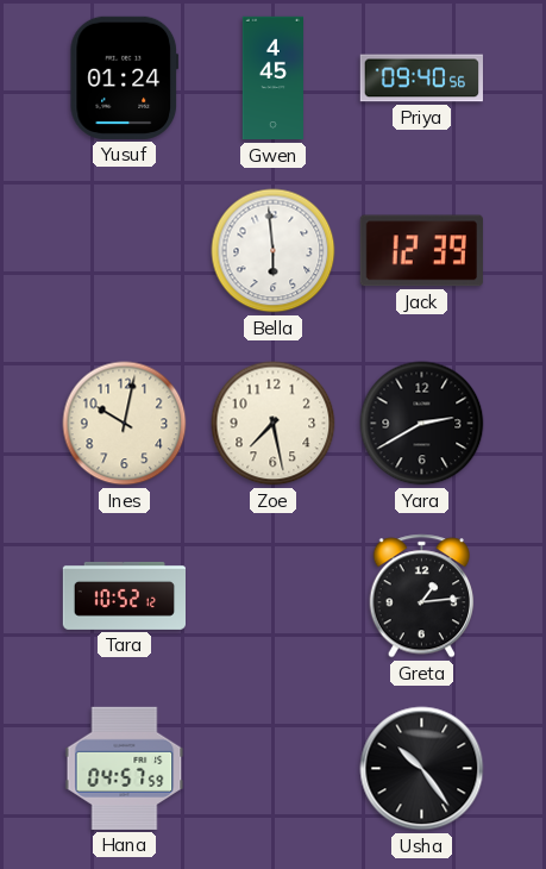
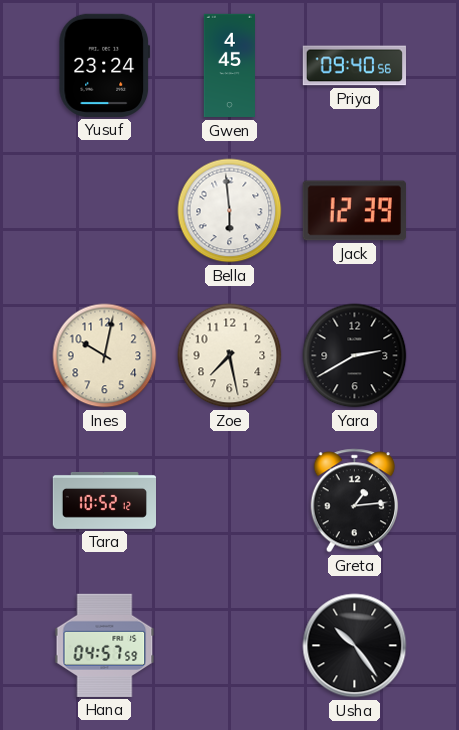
Yusuf: 01:24 -> 23:24 (105, 65)
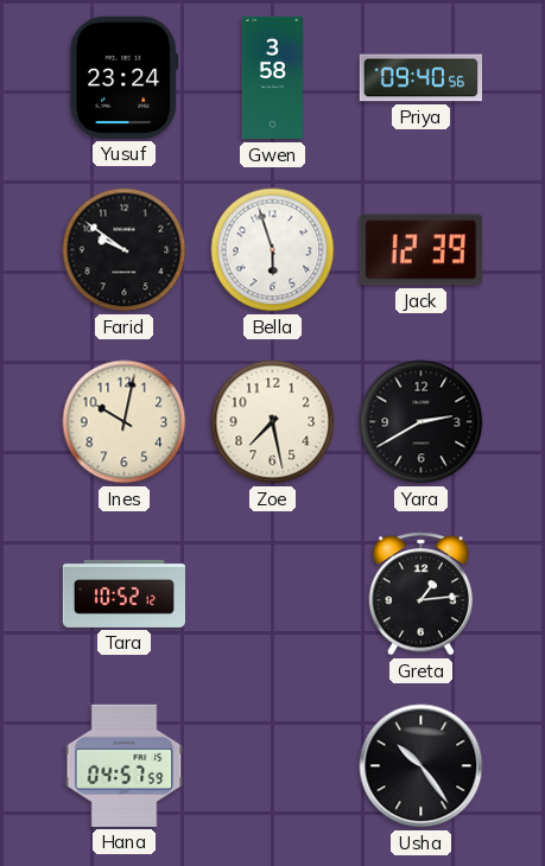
Gwen: 4:45 -> 3:58 (272, 78)
Farid: none -> 9:51 (125, 250)
Bella: 5:59 -> 5:57 (273, 250)
